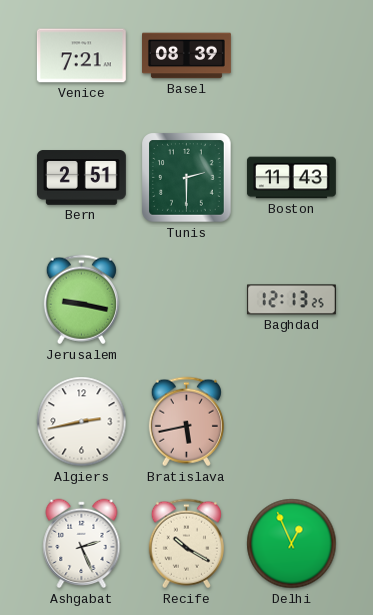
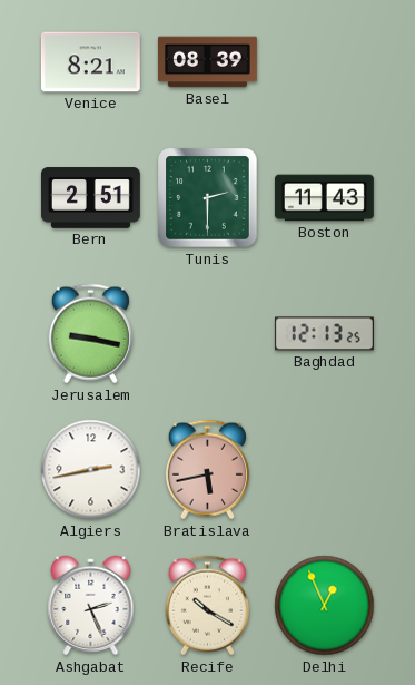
Venice: 7:21 -> 8:21 (90, 62)
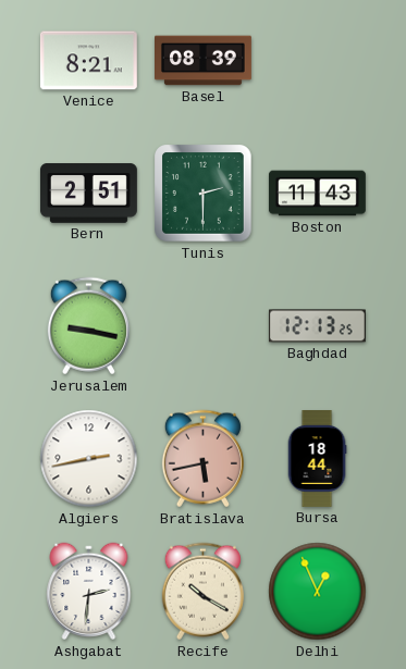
Bursa: none -> 18:44 (317, 459)
Ashgabat: 2:26 -> 2:31 (89, 592)
